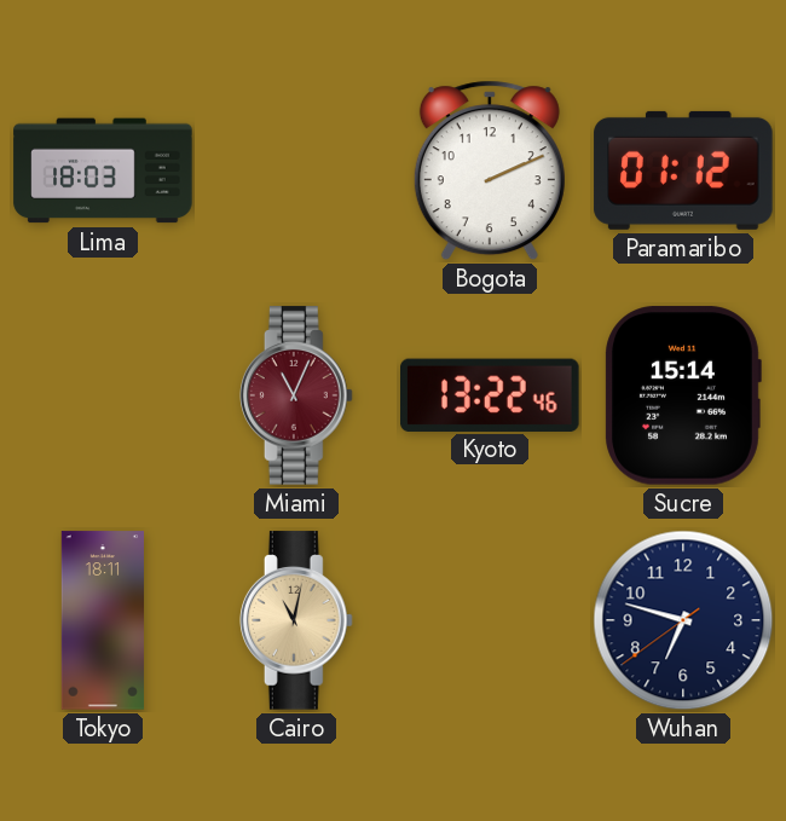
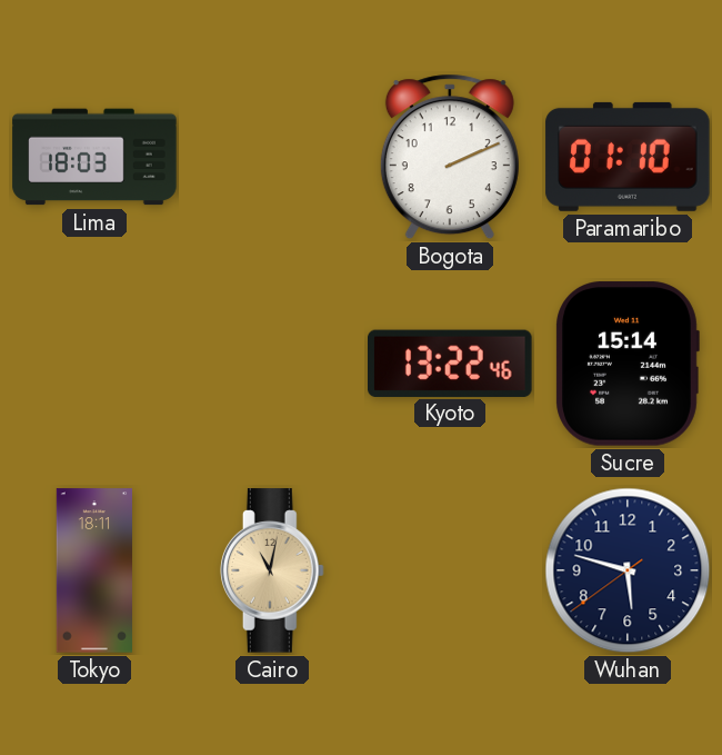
Paramaribo: 01:12 -> 01:10 (628, 157)
Miami: 11:04 -> none (296, 395)
Wuhan: 6:47 -> 5:47 (628, 570)
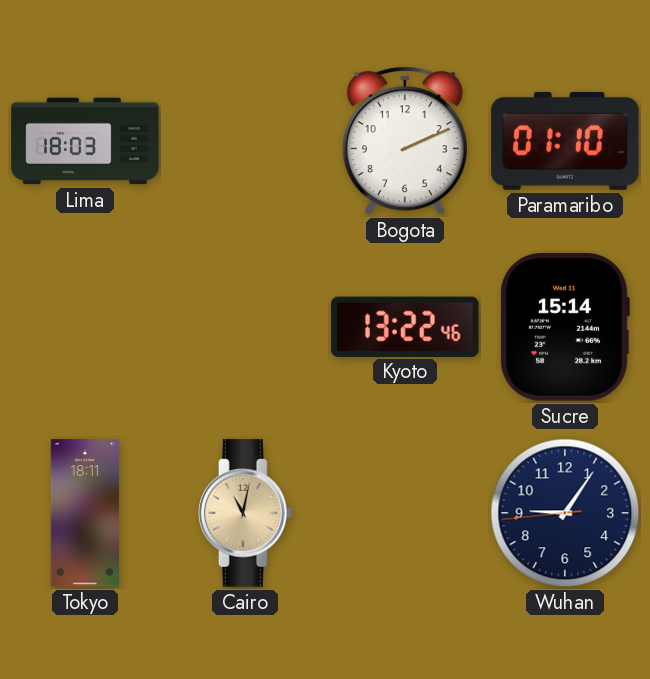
Wuhan: 5:47 -> 9:05 (565, 513)
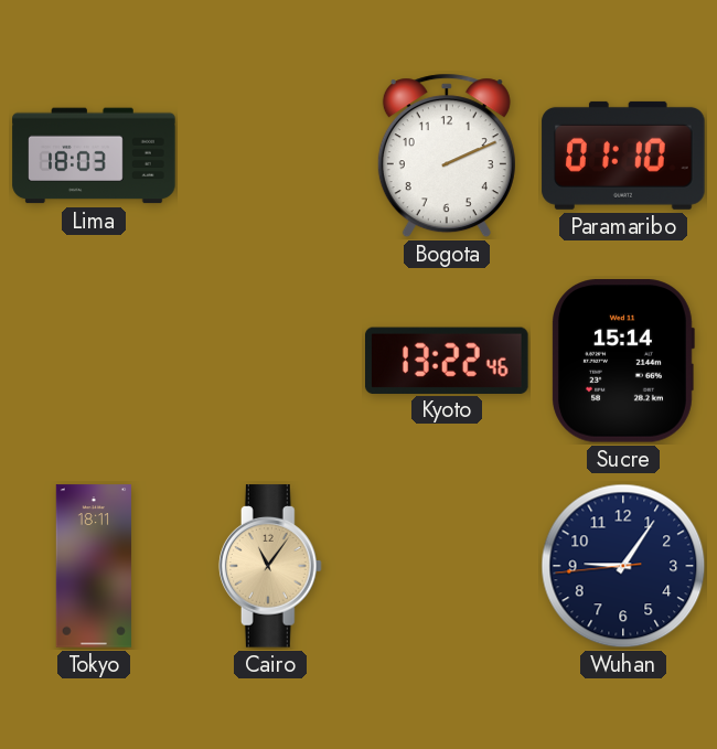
Cairo: 11:02 -> 11:06 (270, 566)
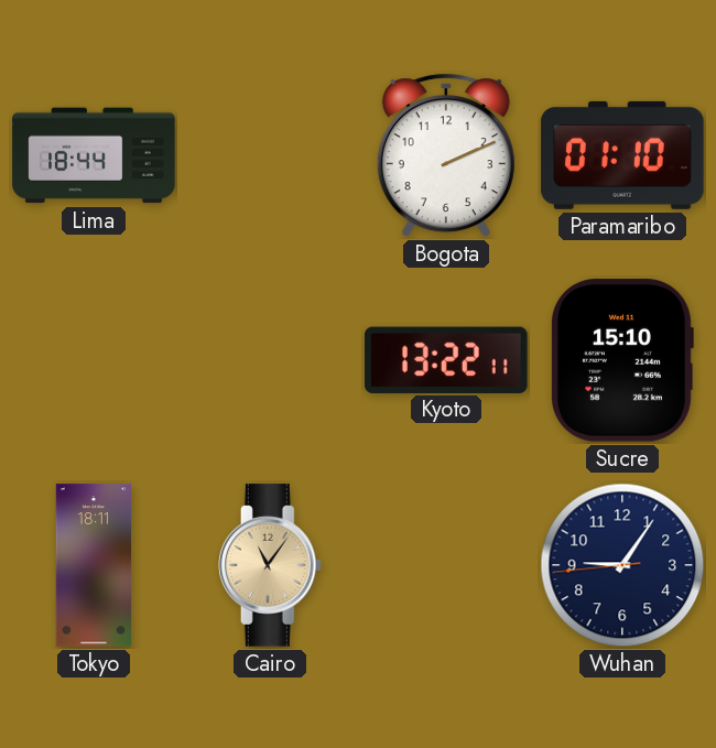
Lima: 18:03 -> 18:44 (94, 155)
Kyoto: 13:22:46 -> 13:22:11 (447, 359)
Sucre: 15:14 -> 15:10 (622, 360)
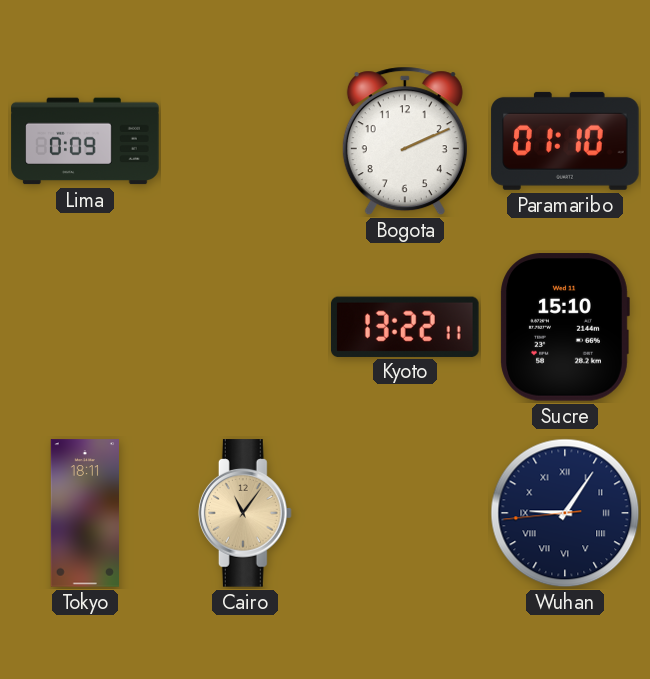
Lima: 18:44 -> 0:09 (85, 141)
Wuhan numerals: Arabic -> Roman (565, 513)
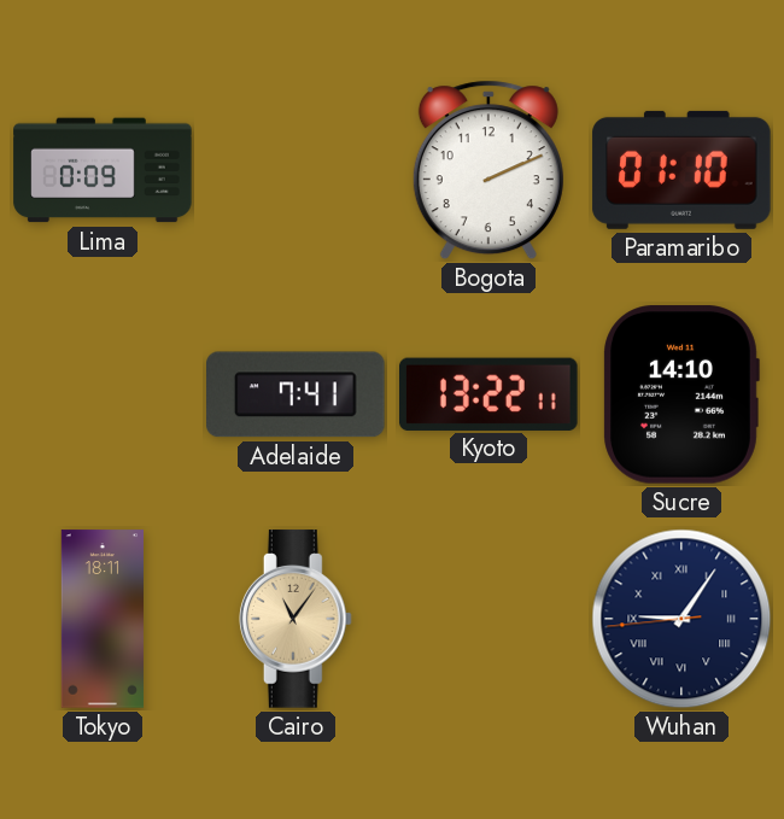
Adelaide: none -> 7:41 (297, 394)
Sucre: 15:10 -> 14:10 (681, 394)
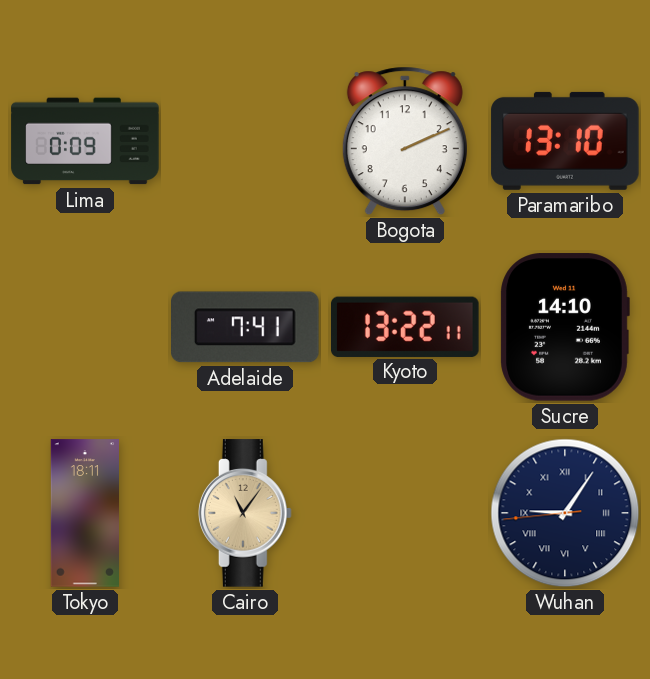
Paramaribo: 01:10 -> 13:10 (565, 141)
